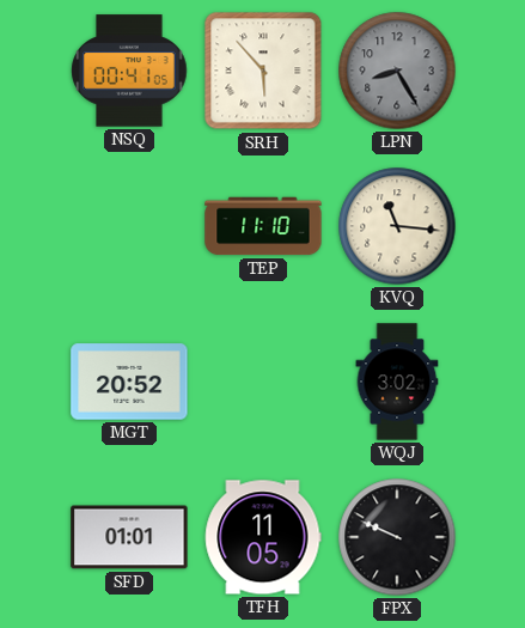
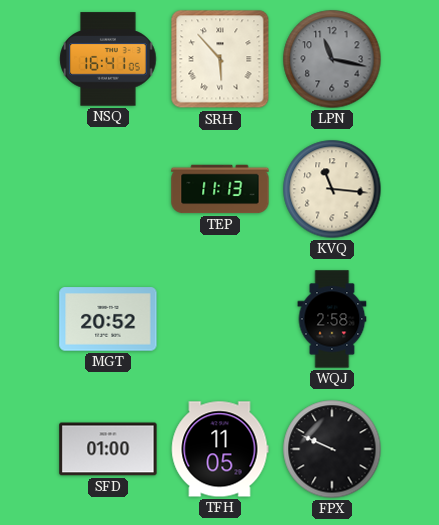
NSQ: 00:41 -> 16:41 (108, 59)
LPN: 8:25 -> 11:17 (332, 59)
TEP: 11:10 -> 11:13 (220, 189)
WQJ: 3:02 -> 2:58 (332, 319)
SFD: 01:01 -> 01:00 (108, 449)
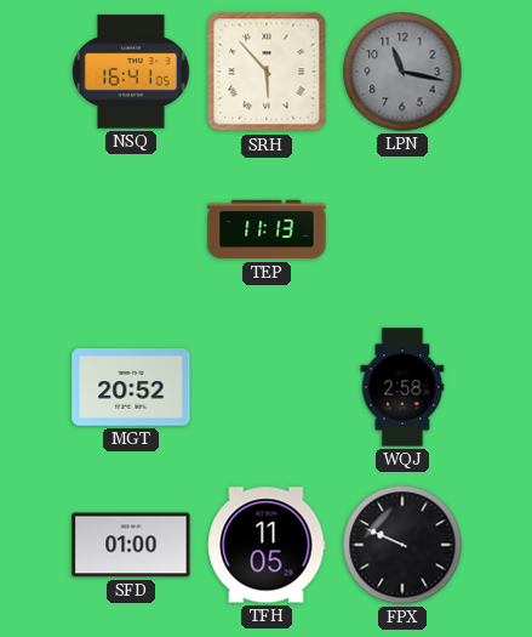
KVQ: 11:16 -> none (332, 189)
